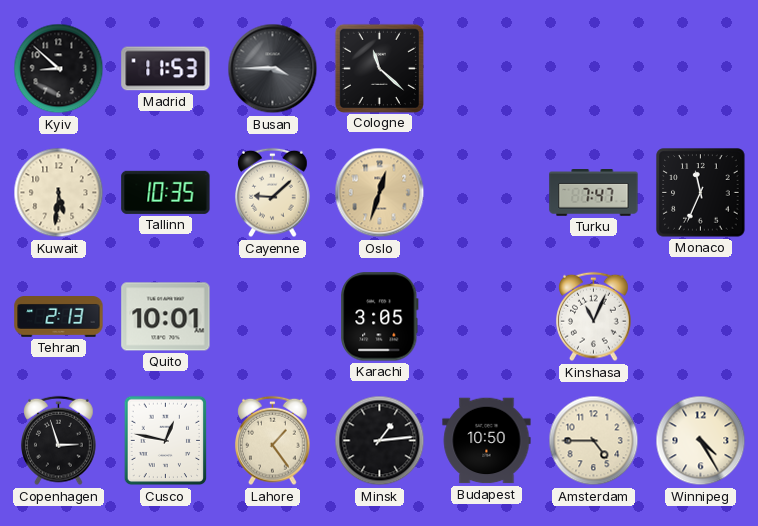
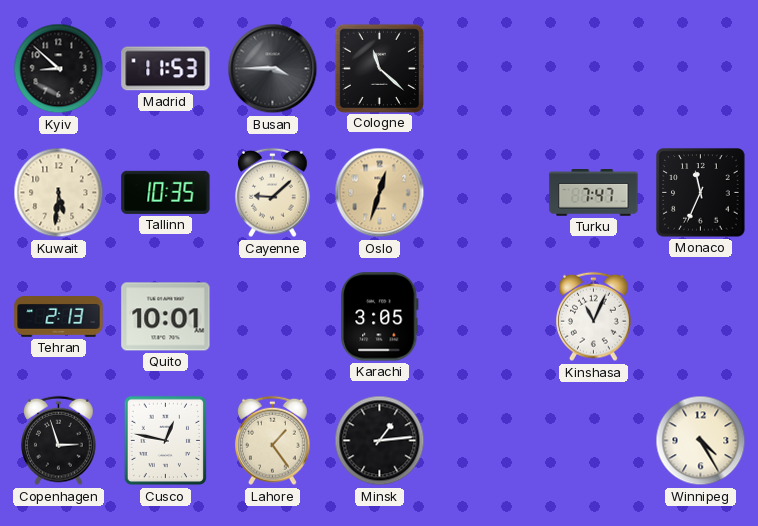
Budapest: 10:50 -> none (487, 441)
Amsterdam: 4:45 -> none (594, 441)
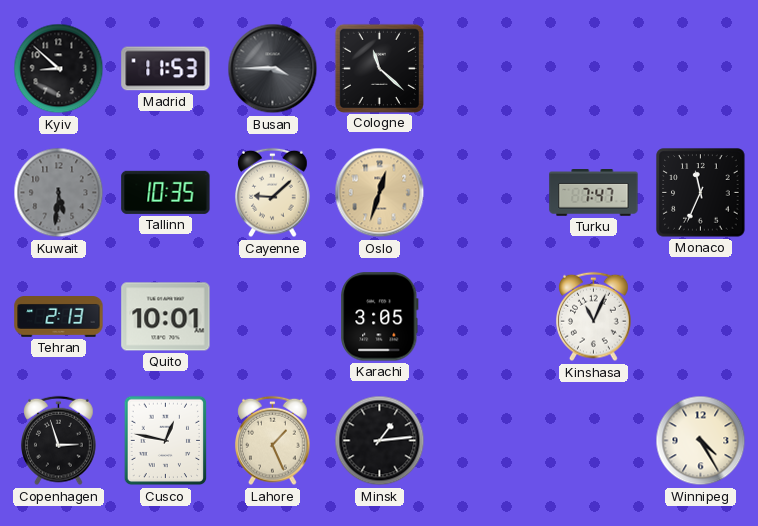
Kuwait dial: cream -> grey (59, 193)
Lahore: 1:24 -> 1:26 (273, 441)
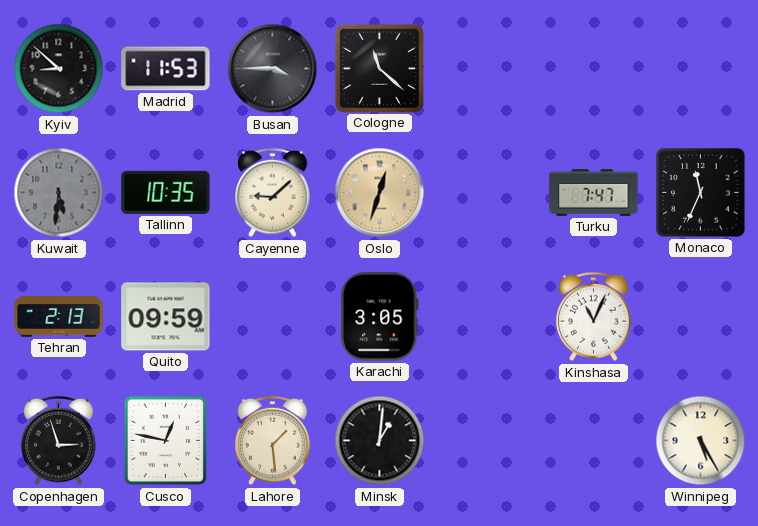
Quito: 10:01 -> 09:59 (166, 317)
Lahore: 1:26 -> 1:29 (273, 441)
Minsk: 1:14 -> 1:01 (380, 441)
Winnipeg: 4:25 -> 5:25 (701, 441)
